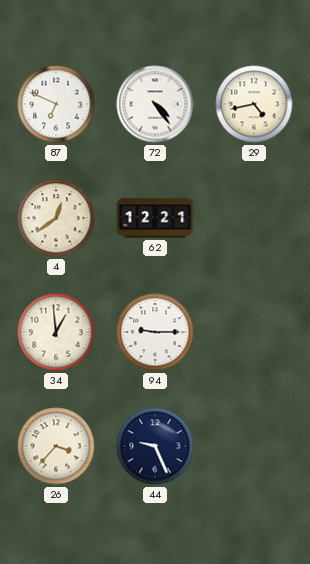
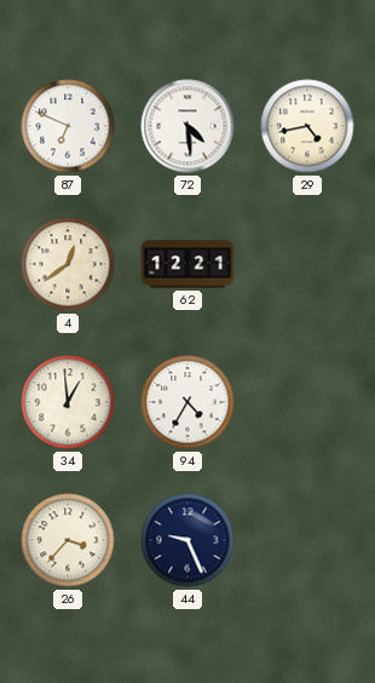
72: 4:24 -> 4:29 (187, 126)
94: 9:15 -> 4:35 (187, 402)
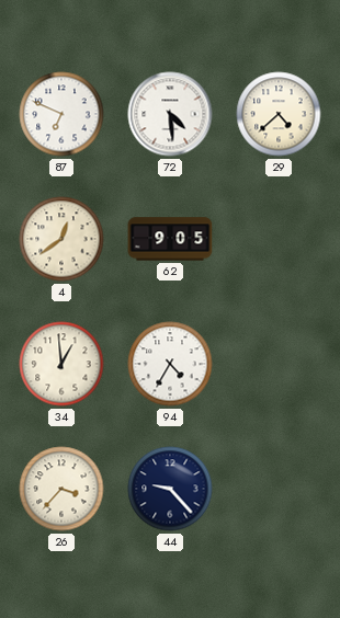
29: 4:43 -> 4:38 (279, 114)
62: 12:21 -> 9:05 (170, 239)
44: 9:26 -> 9:23 (170, 489)
